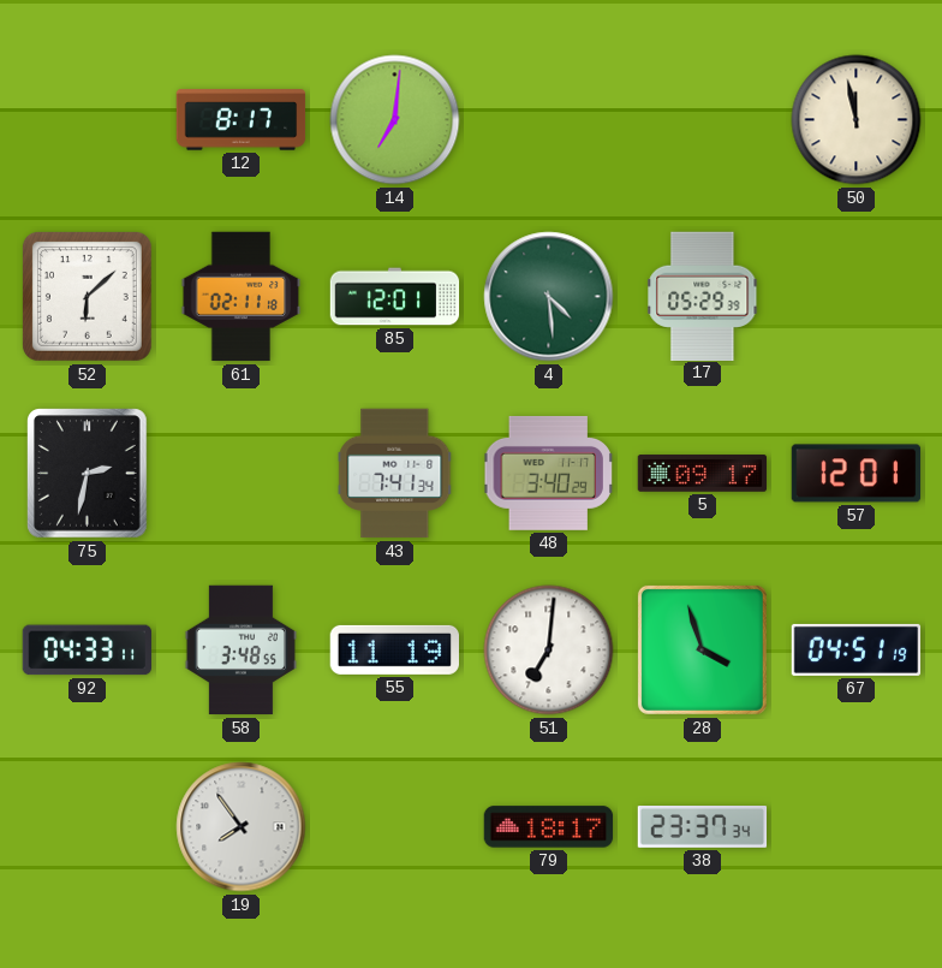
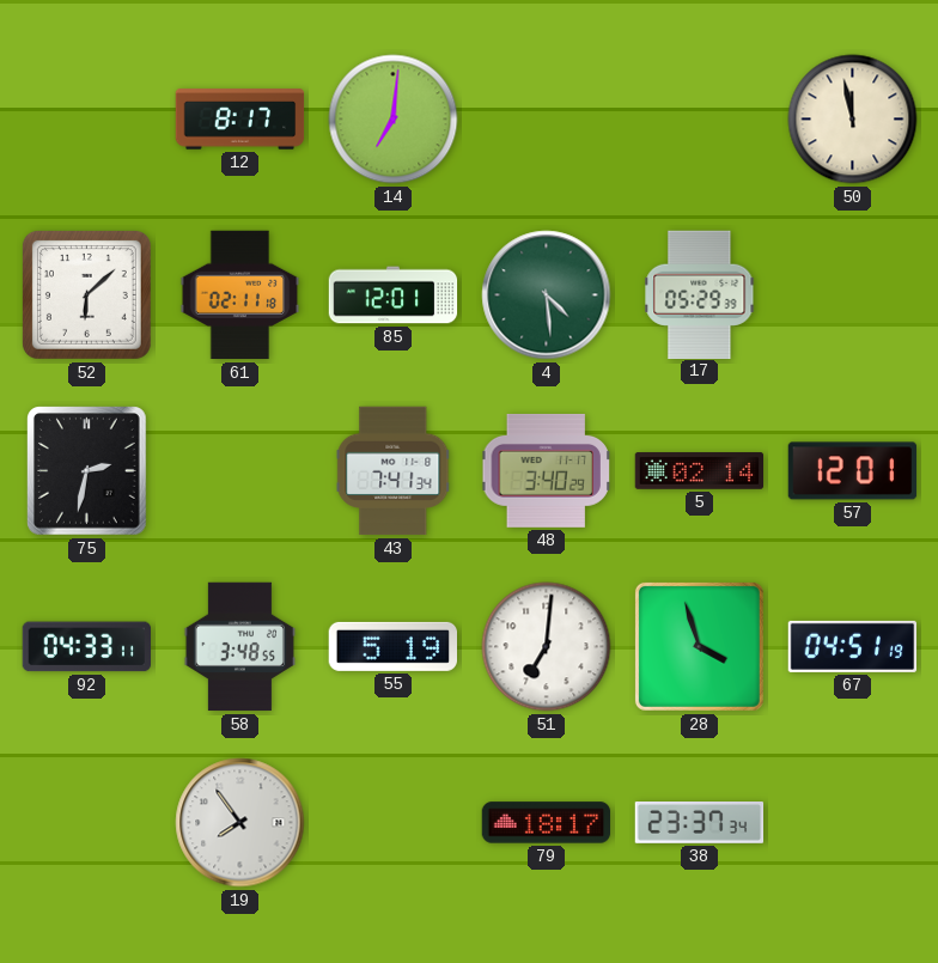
5: 09:17 -> 02:14 (700, 471)
55: 11:19 -> 5:19 (392, 646)
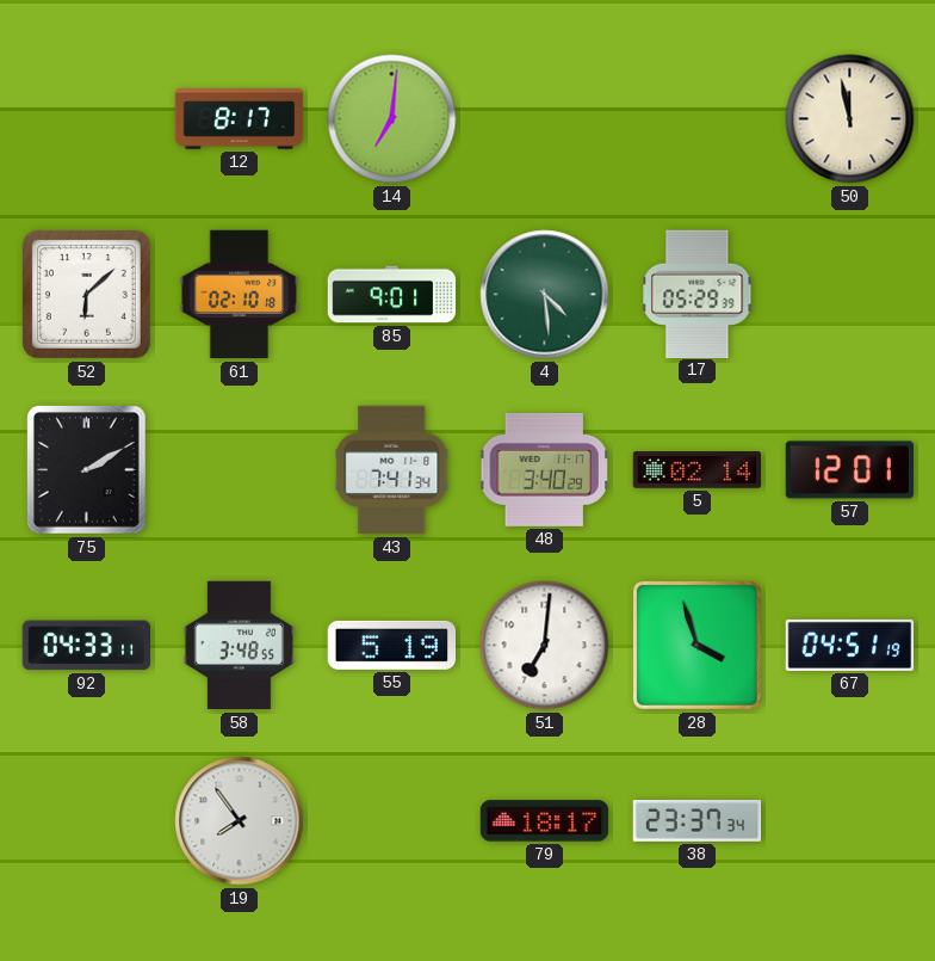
61: 02:11 -> 02:10 (240, 295)
85: 12:01 -> 9:01 (392, 295)
75: 2:32 -> 2:10 (87, 470)
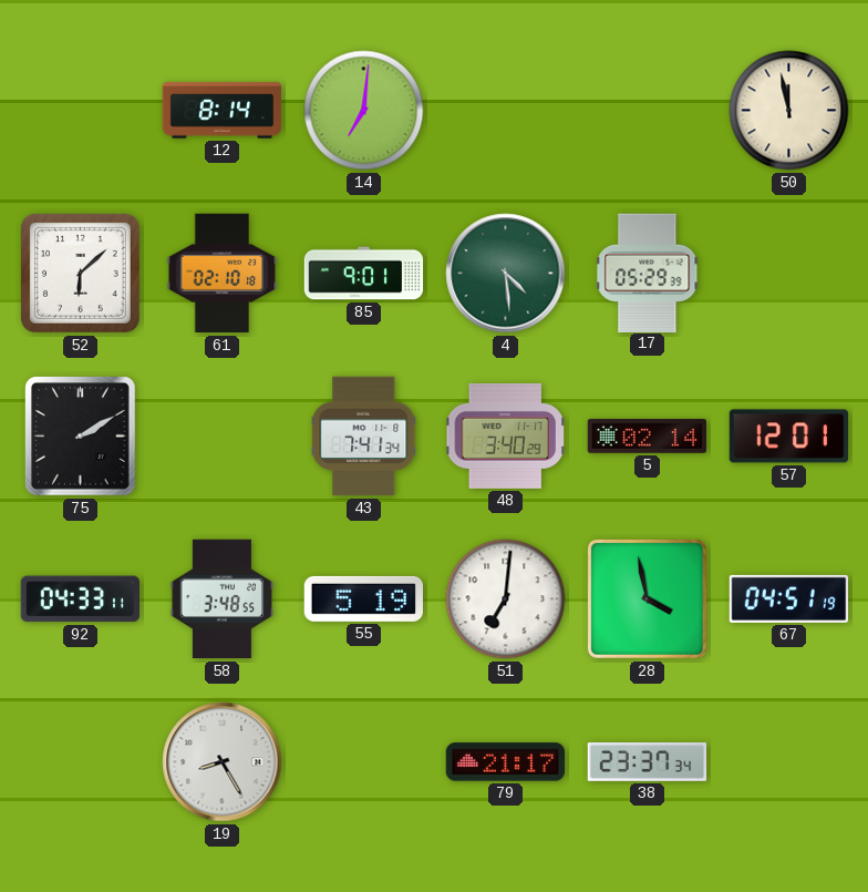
12: 8:17 -> 8:14 (223, 111)
28: 3:57 -> 3:58 (647, 598)
19: 7:54 -> 8:25 (223, 762)
79: 18:17 -> 21:17 (506, 762)
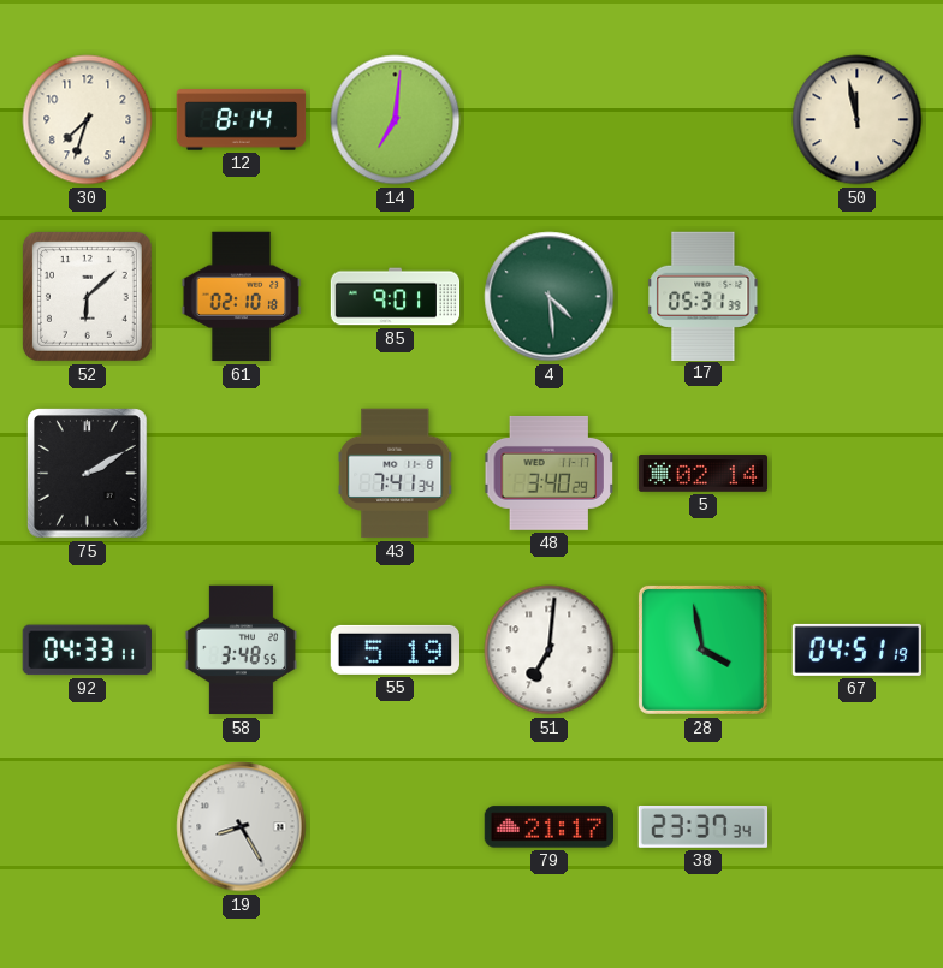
30: none -> 7:33 (88, 120)
17: 05:29 -> 05:31 (704, 296)
57: 12:01 -> none (789, 437)
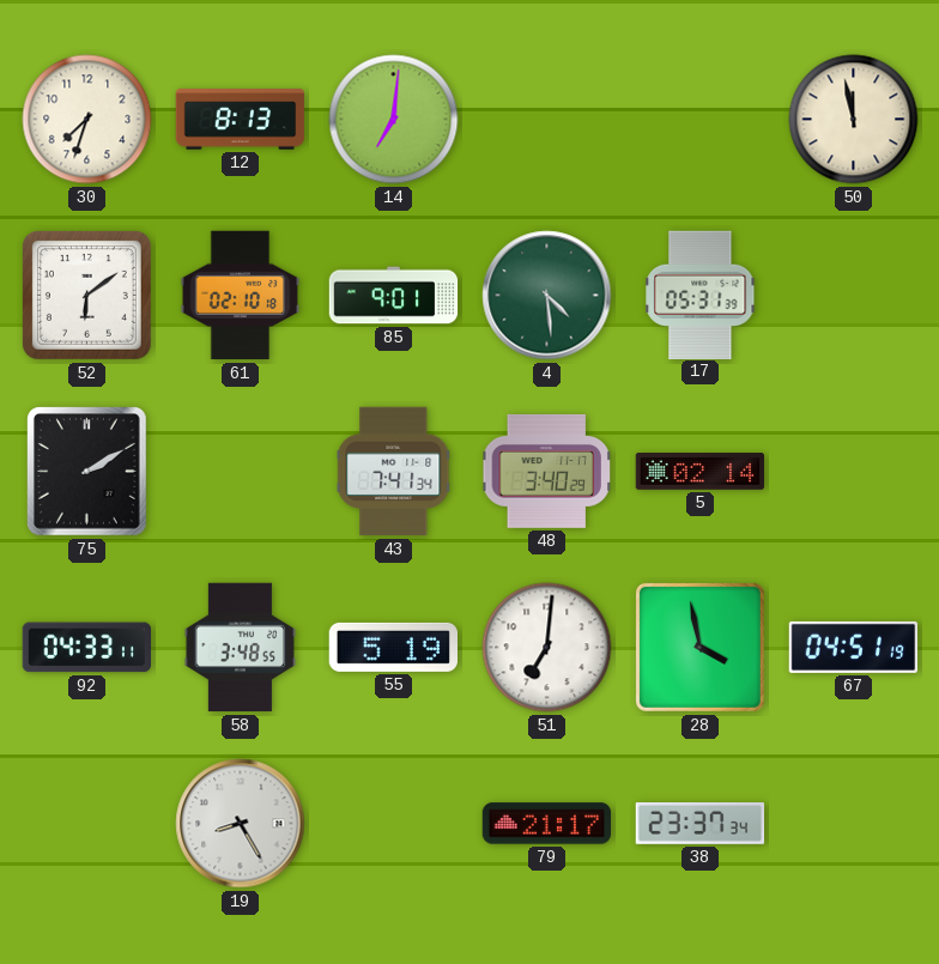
12: 8:14 -> 8:13 (241, 120)
52: 6:08 -> 6:09 (86, 295)
